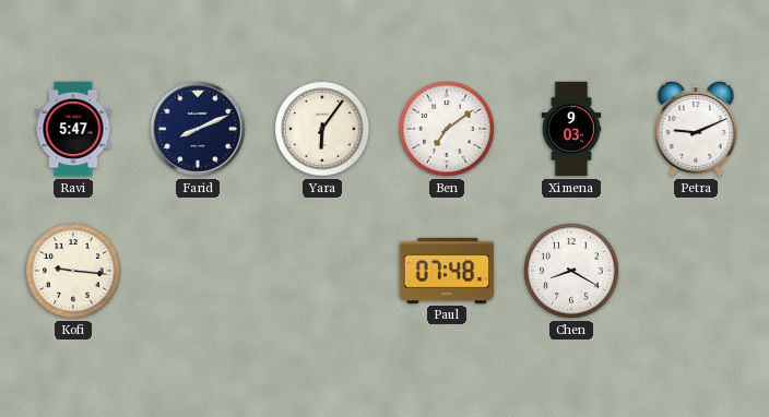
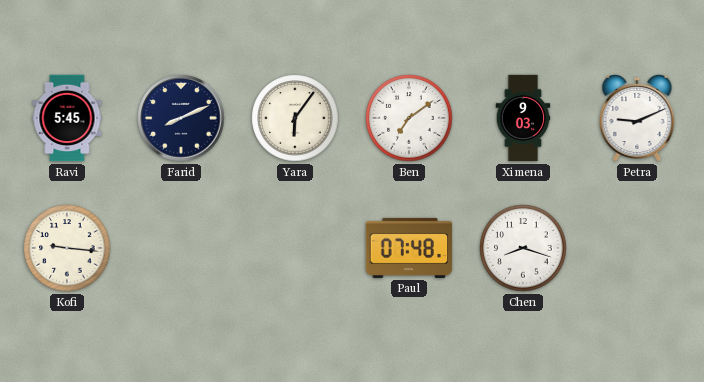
Ravi: 5:47 -> 5:45 (67, 118)
Chen: 8:20 -> 8:18 (523, 248)
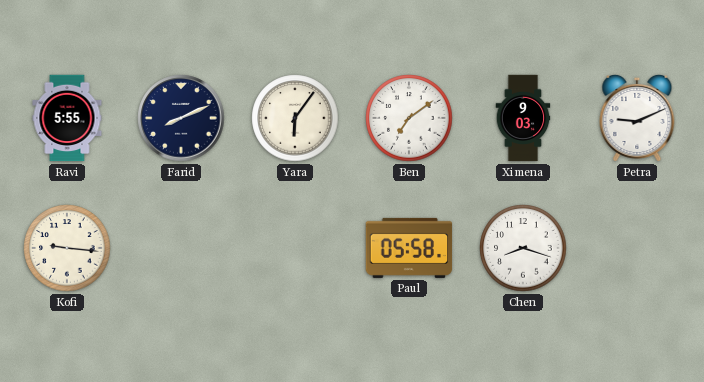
Ravi: 5:45 -> 5:55 (67, 118)
Paul: 07:48 -> 05:58 (409, 248)
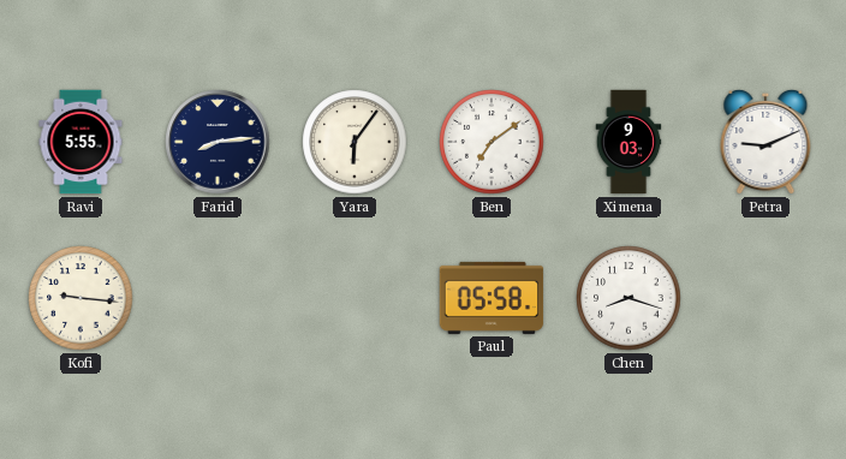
Farid: 8:11 -> 8:14 (218, 142)
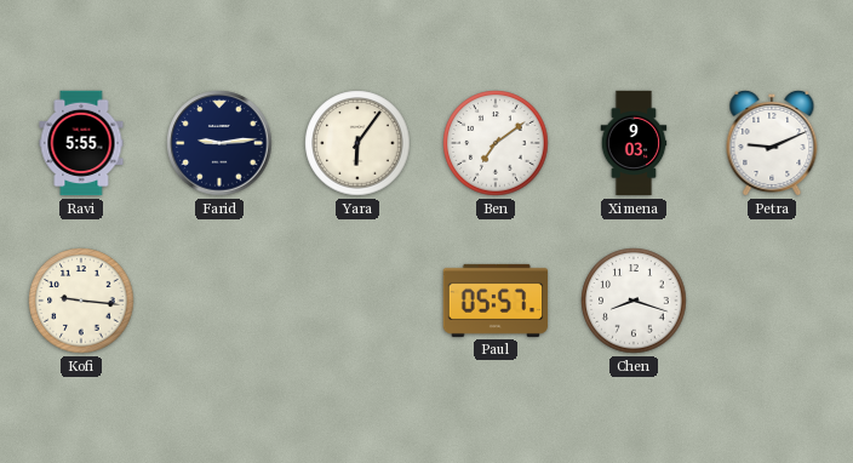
Farid: 8:14 -> 9:14 (219, 143)
Paul: 05:58 -> 05:57 (496, 301)
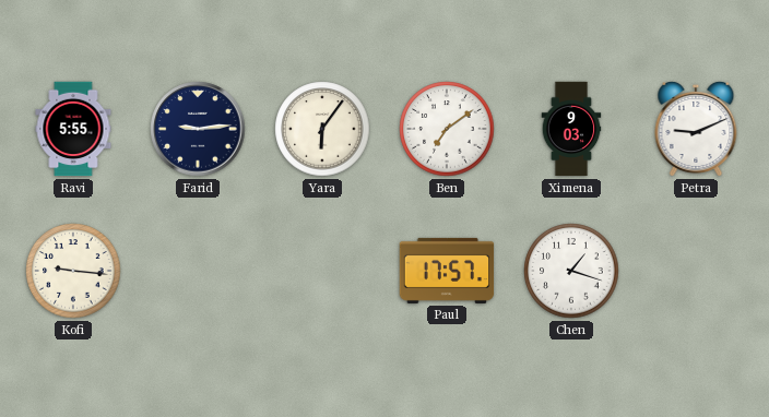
Paul: 05:57 -> 17:57 (447, 271)
Chen: 8:18 -> 1:18 (571, 271)
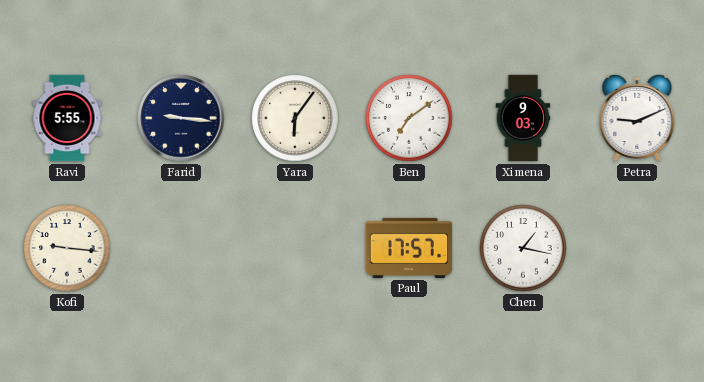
Farid: 9:14 -> 9:16 (181, 118)
Chen: 1:18 -> 1:17 (523, 248)
